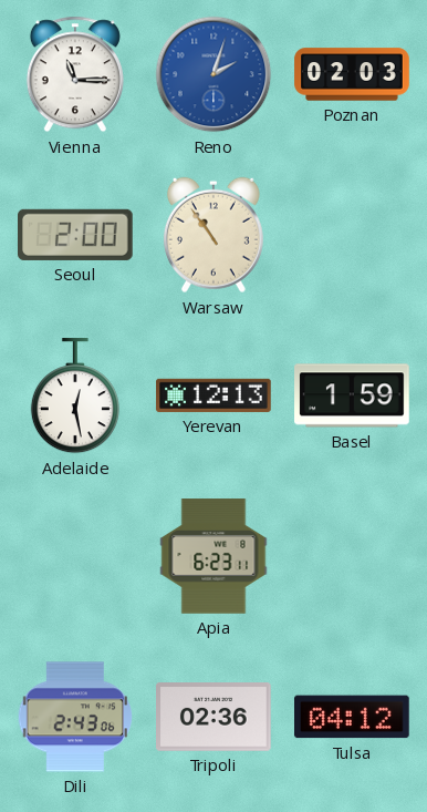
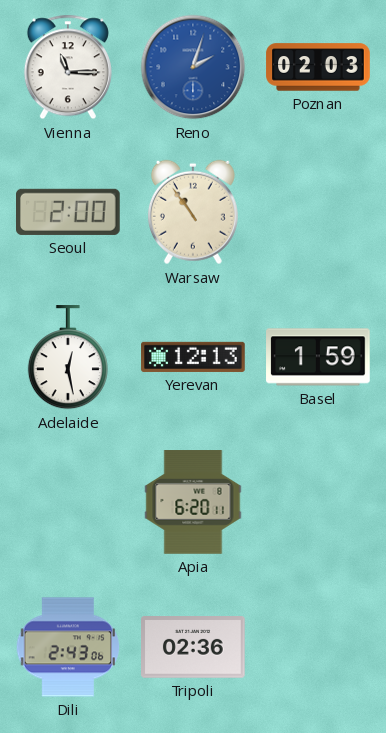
Apia: 6:23 -> 6:20 (193, 502)
Tulsa: 04:12 -> none (353, 717)
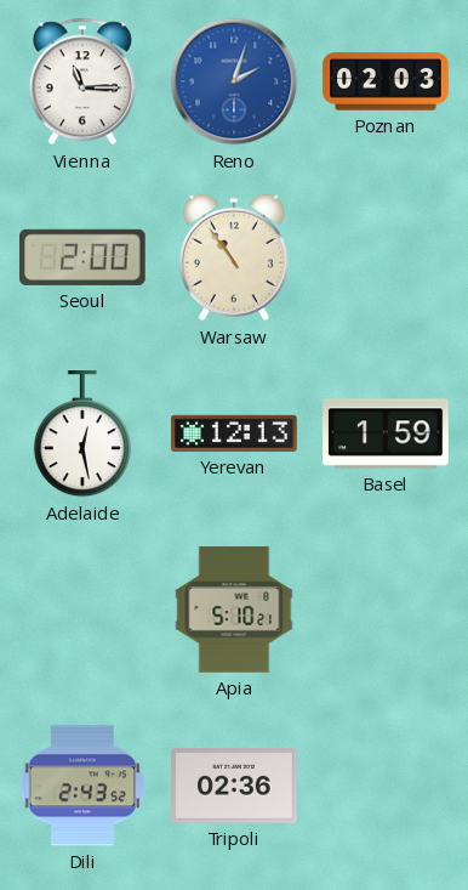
Apia: 6:20 -> 5:10 (234, 610)
Dili: 2:43:06 -> 2:43:52 (82, 786)
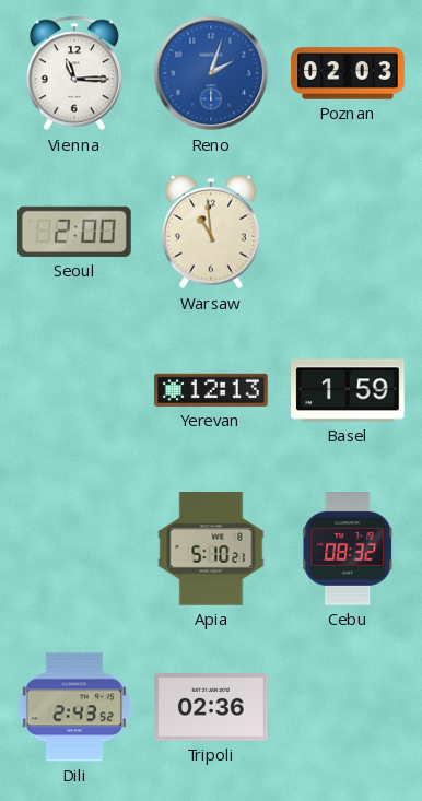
Warsaw: 10:54 -> 10:59 (211, 232)
Adelaide: 12:28 -> none (82, 435)
Cebu: none -> 08:32 (349, 550)
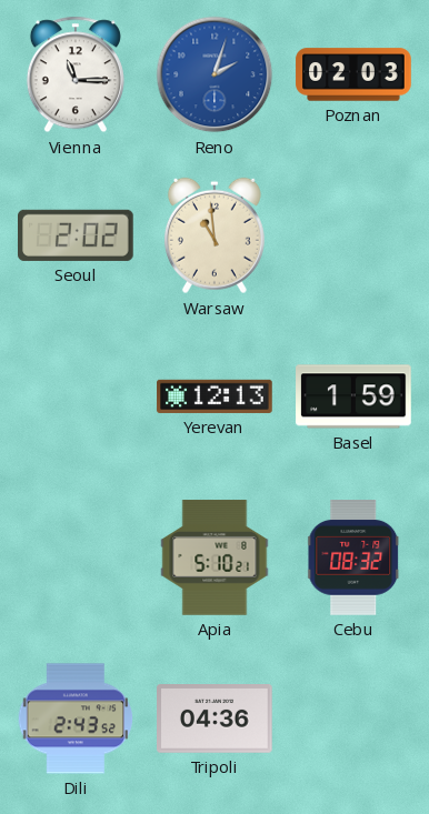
Seoul: 2:00 -> 2:02 (77, 235)
Tripoli: 02:36 -> 04:36 (216, 720)
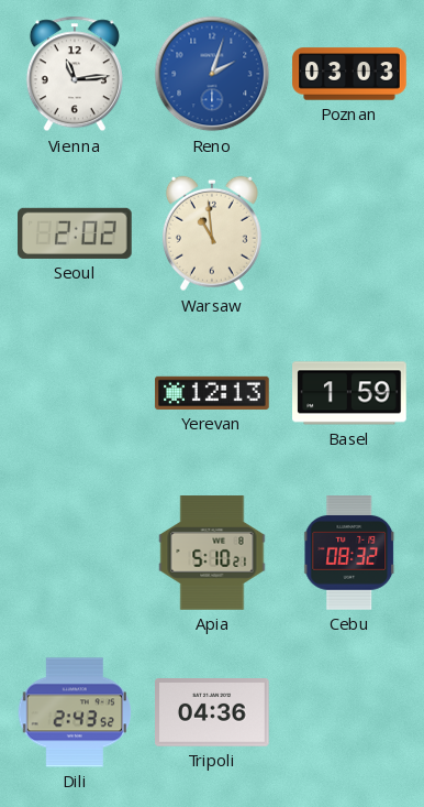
Vienna: 11:15 -> 11:14 (75, 74)
Poznan: 02:03 -> 03:03 (349, 74)
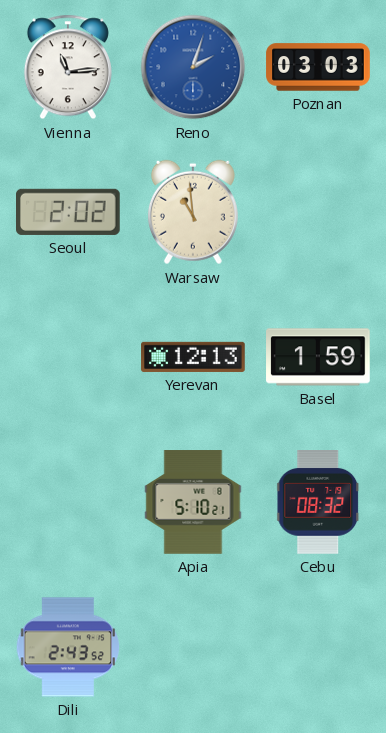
Tripoli: 04:36 -> none (213, 713)
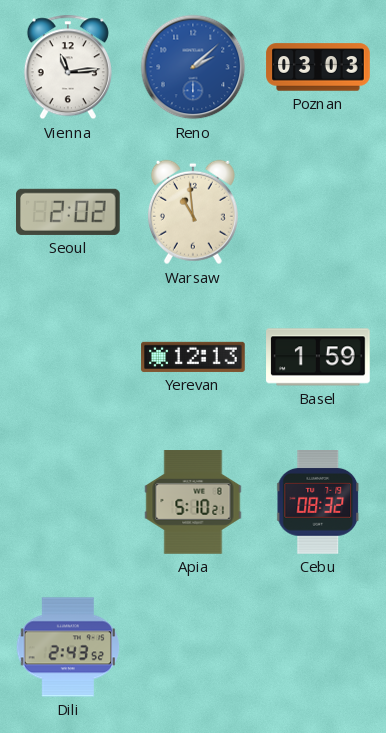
Reno: 2:03 -> 2:08 (193, 67)
